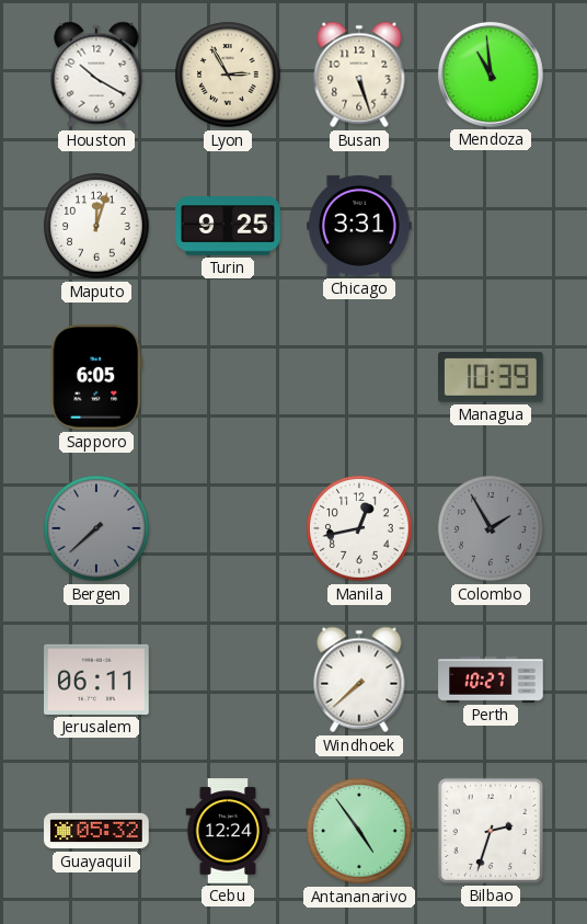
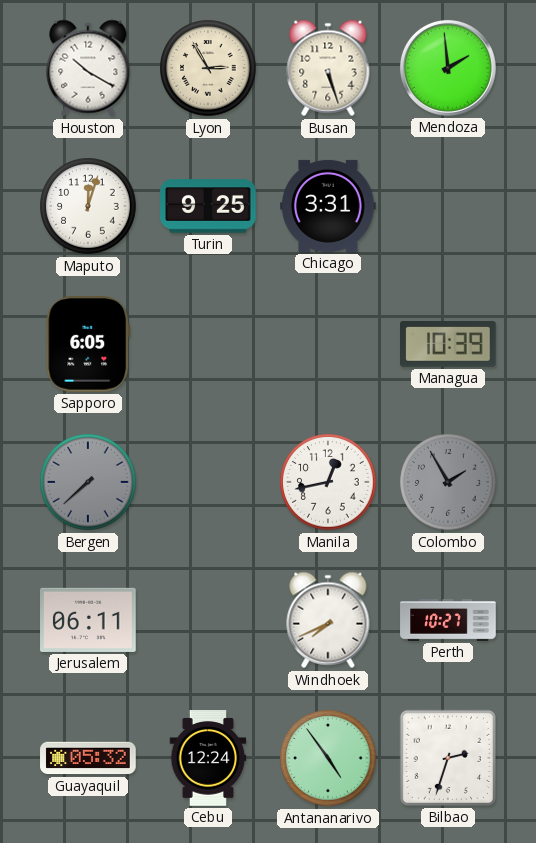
Mendoza: 10:59 -> 1:59 (448, 68)
Windhoek: 7:38 -> 7:41 (328, 620)
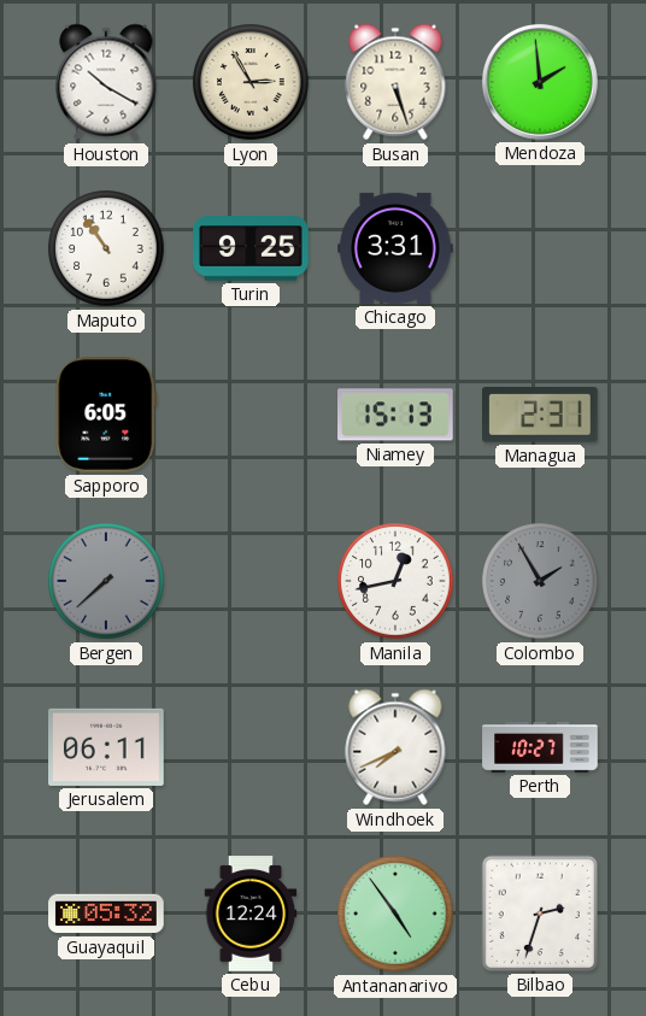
Maputo: 12:03 -> 10:54 (106, 248)
Niamey: none -> 15:13 (397, 415)
Managua: 10:39 -> 2:31 (540, 416)
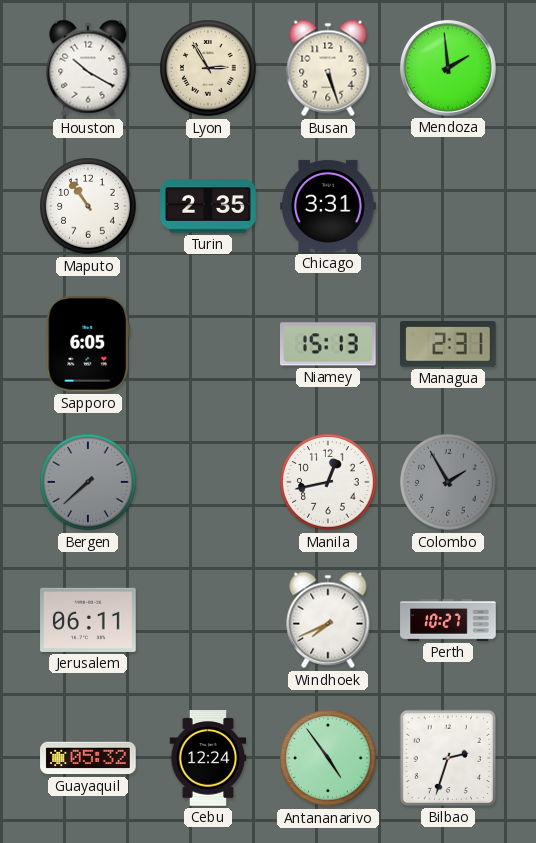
Turin: 9:25 -> 2:35 (208, 206)
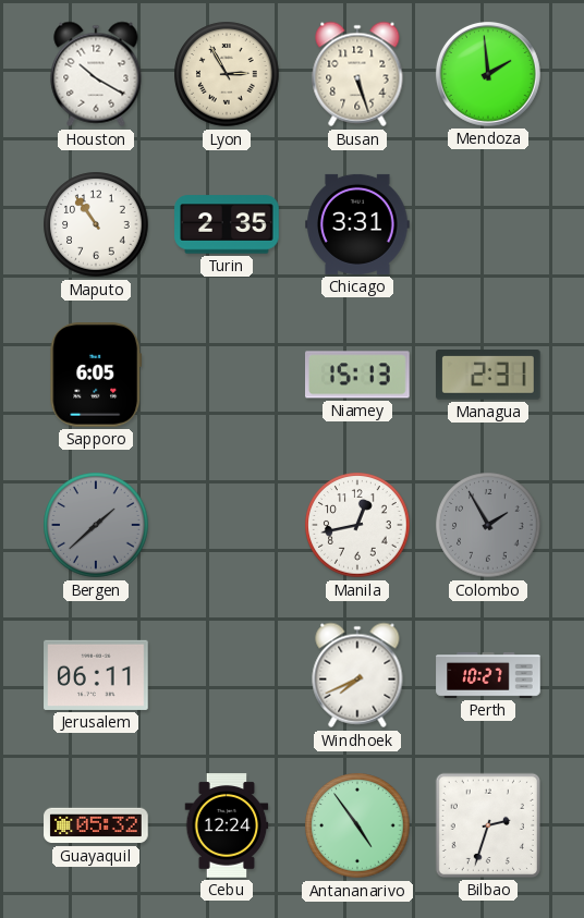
Bergen: 7:38 -> 1:38 (96, 525)
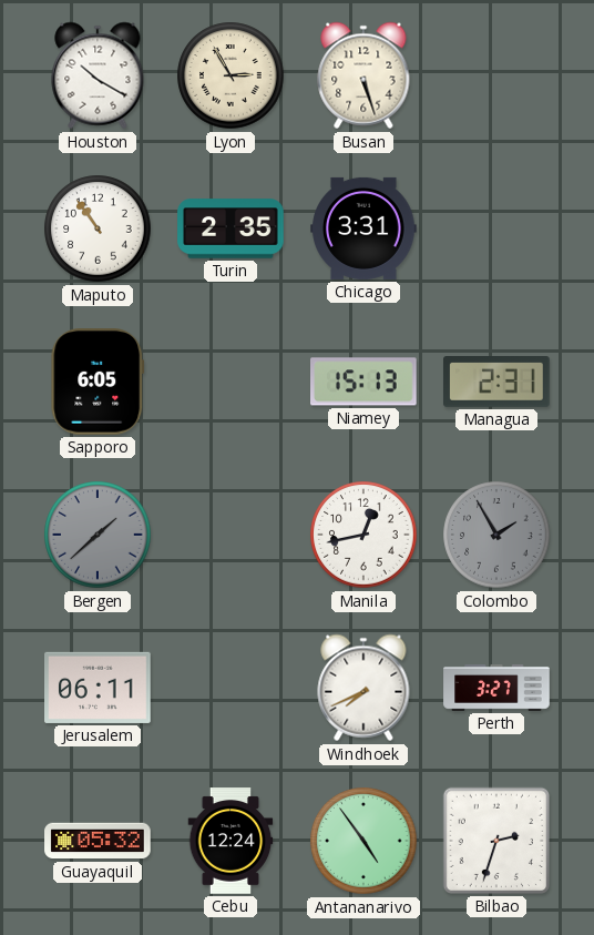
Mendoza: 1:59 -> none (488, 74)
Perth: 10:27 -> 3:27 (496, 689)
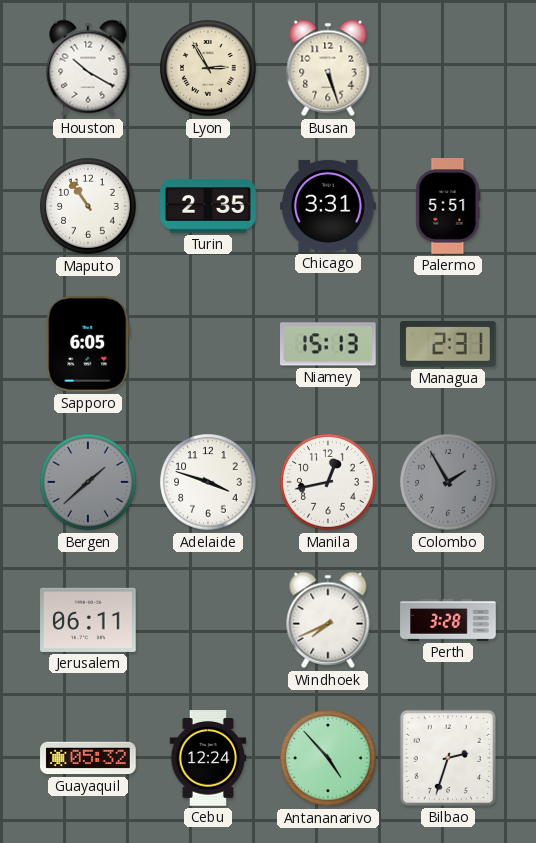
Palermo: none -> 5:51 (448, 206)
Adelaide: none -> 3:48 (208, 482)
Perth: 3:27 -> 3:28 (448, 621)
Antananarivo: 4:54 -> 4:53 (328, 758)
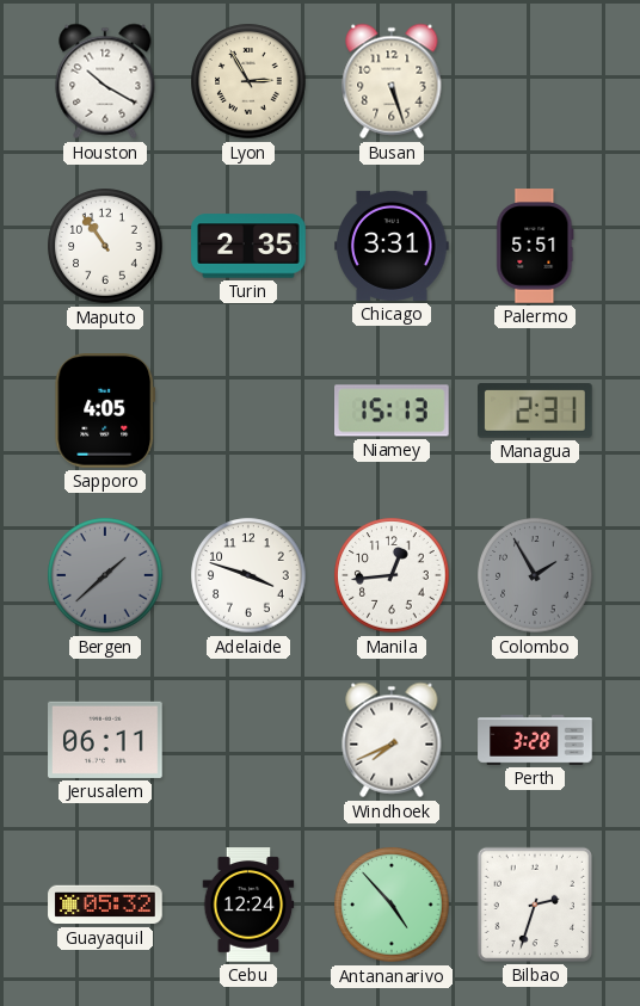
Sapporo: 6:05 -> 4:05 (105, 412)
Manila: 12:43 -> 12:44 (392, 575)
